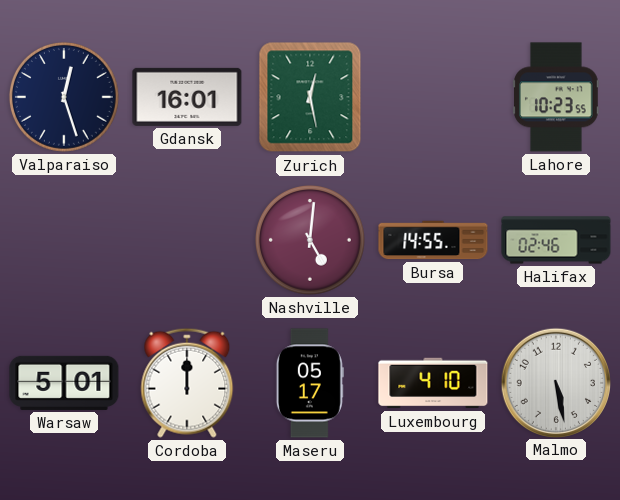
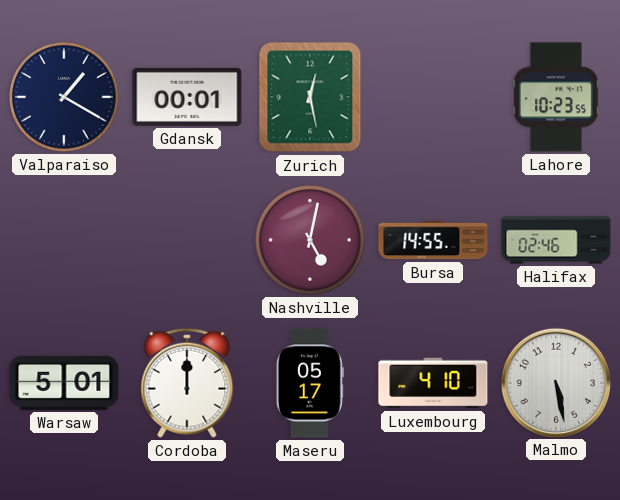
Valparaiso: 12:27 -> 1:20 (64, 97)
Gdansk: 16:01 -> 00:01 (187, 97)
Nashville: 5:01 -> 5:02 (310, 240)
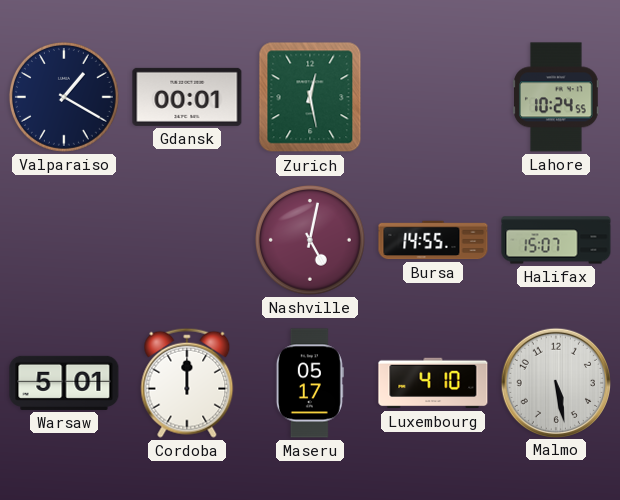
Lahore: 10:23 -> 10:24 (557, 97)
Halifax: 02:46 -> 15:07 (556, 240)
